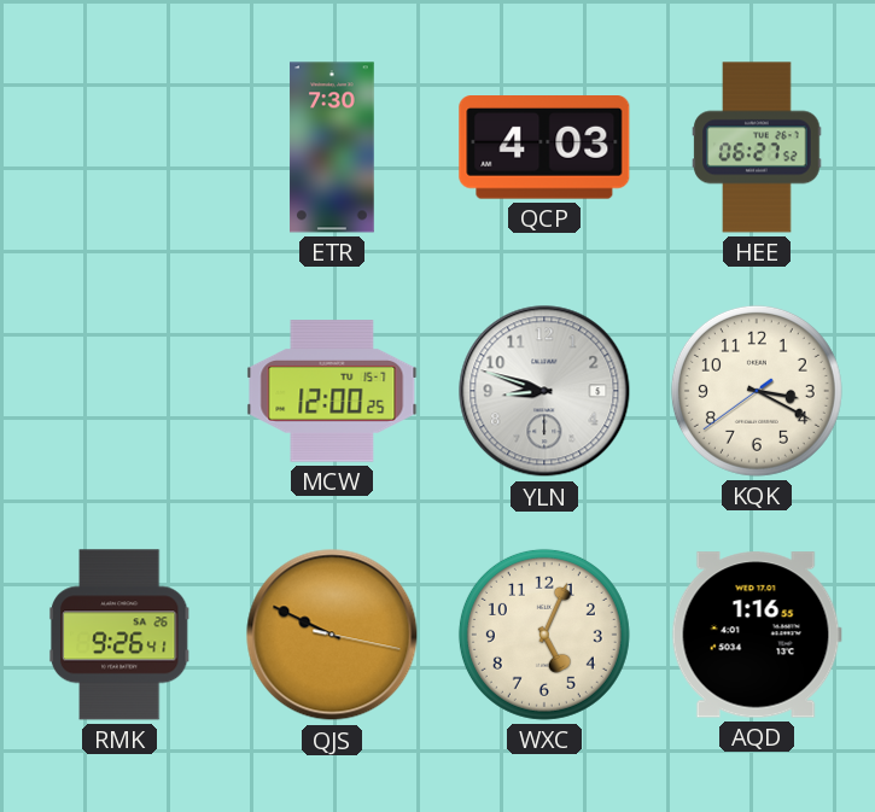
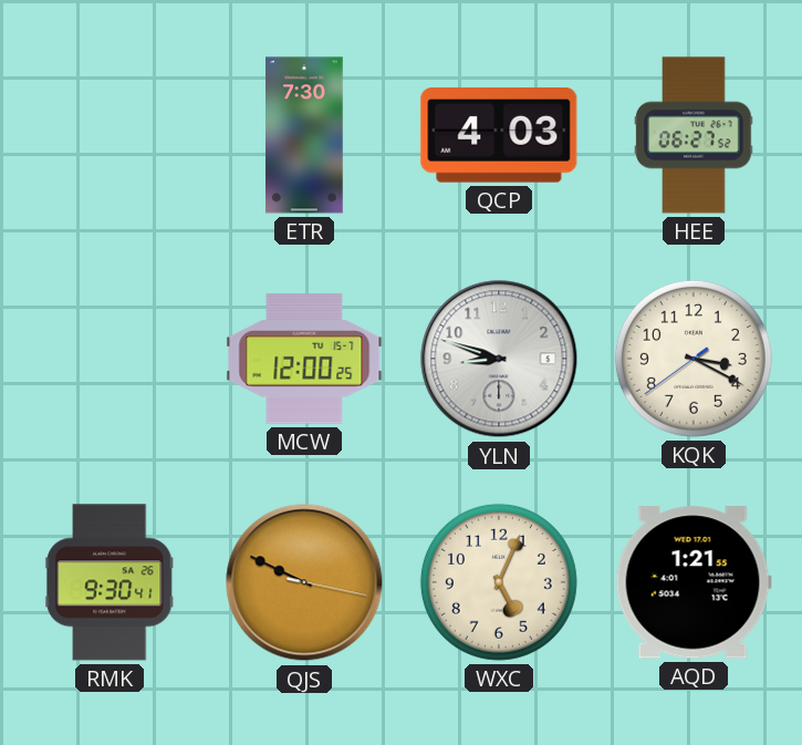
RMK: 9:26 -> 9:30 (110, 582)
AQD: 1:16 -> 1:21 (694, 582)
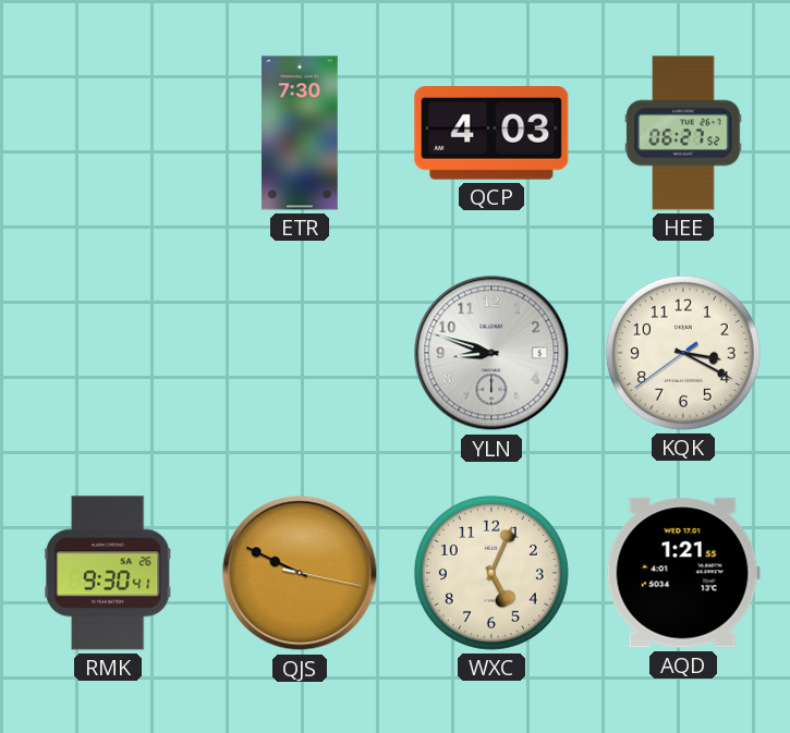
MCW: 12:00 -> none (304, 359)
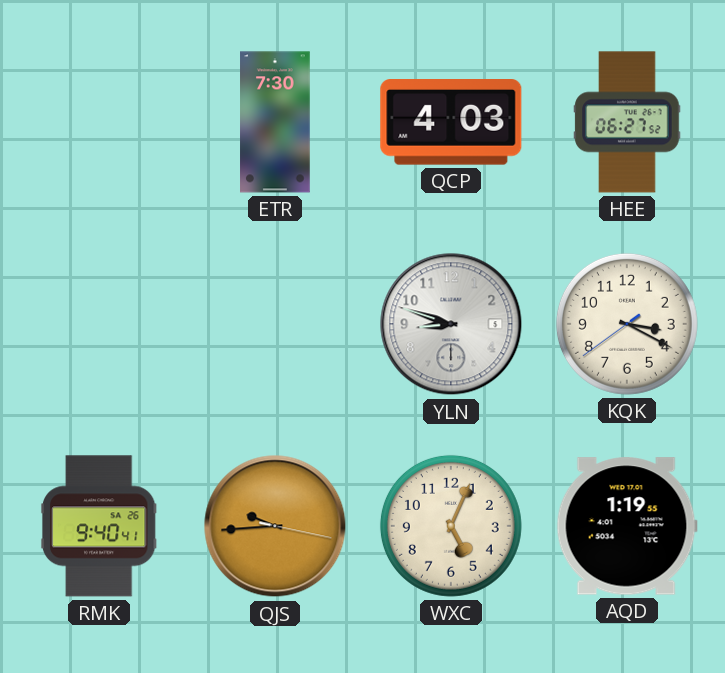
RMK: 9:30 -> 9:40 (99, 526)
QJS: 9:49 -> 9:44 (275, 526)
AQD: 1:21 -> 1:19 (627, 526)
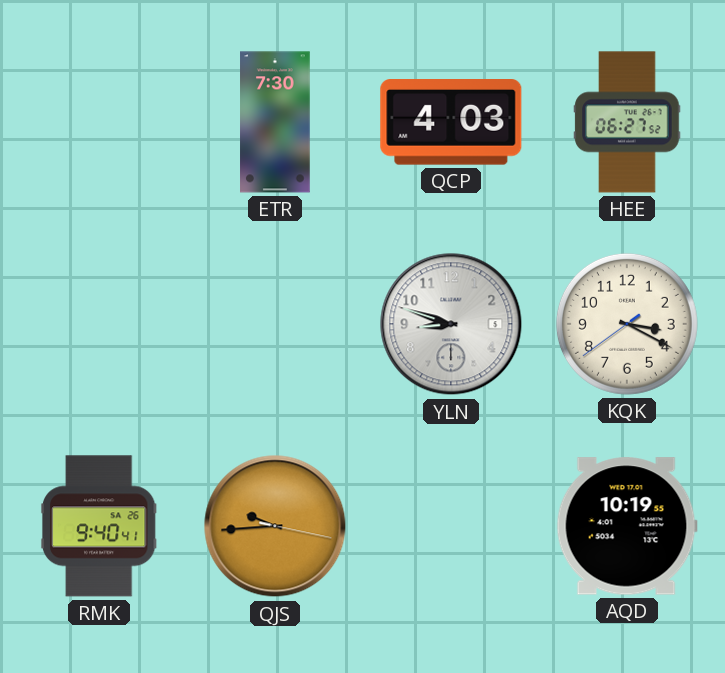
WXC: 5:04 -> none (451, 526)
AQD: 1:19 -> 10:19 (627, 526)
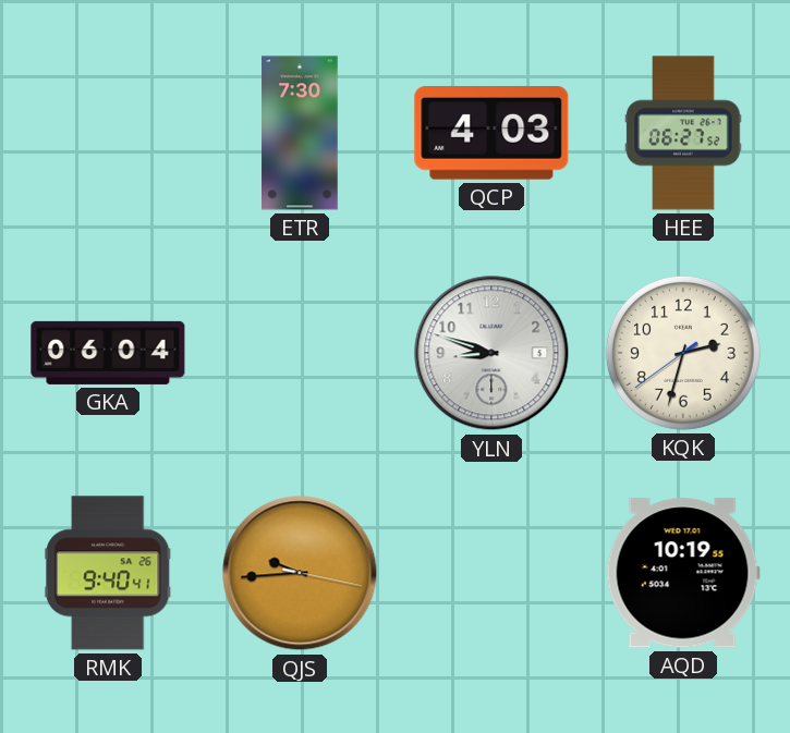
GKA: none -> 06:04 (108, 353)
KQK: 3:19 -> 2:32 (683, 353)
